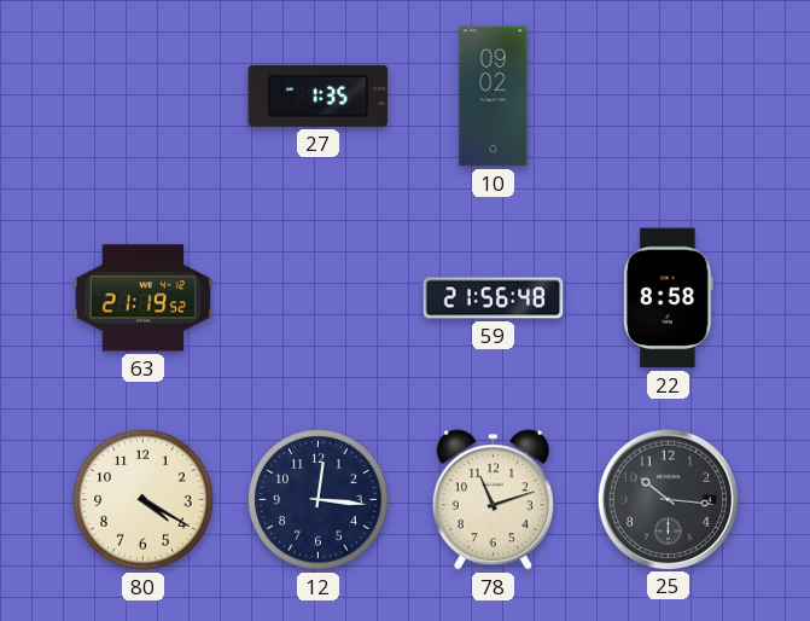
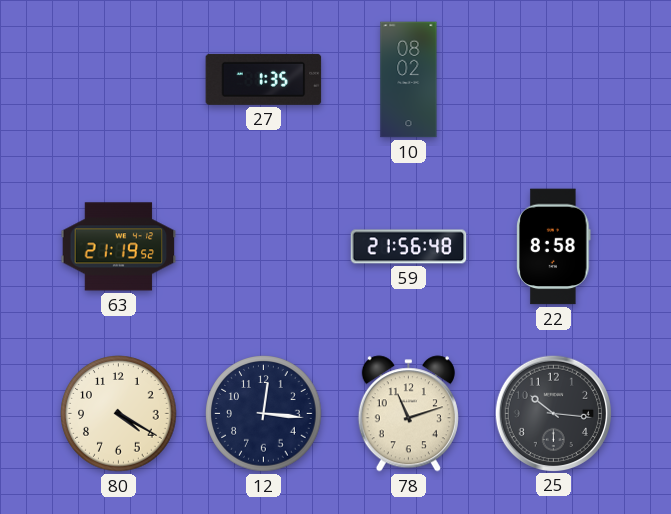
10: 09:02 -> 08:02 (409, 80)
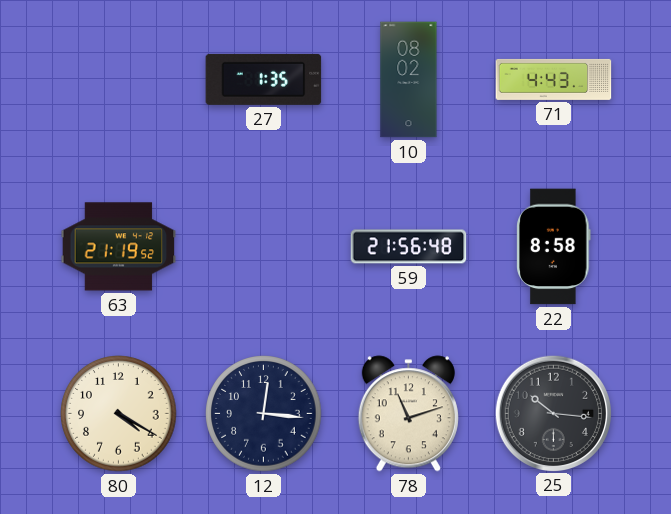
71: none -> 4:43 (554, 79)
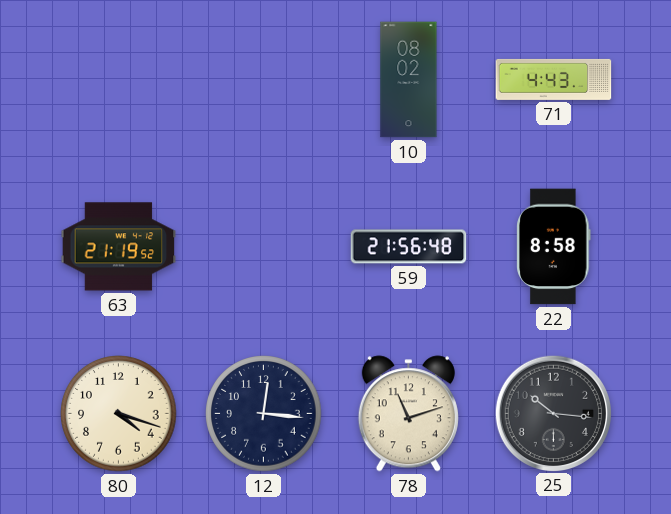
27: 1:35 -> none (264, 79)
80: 4:20 -> 4:18 (119, 414)
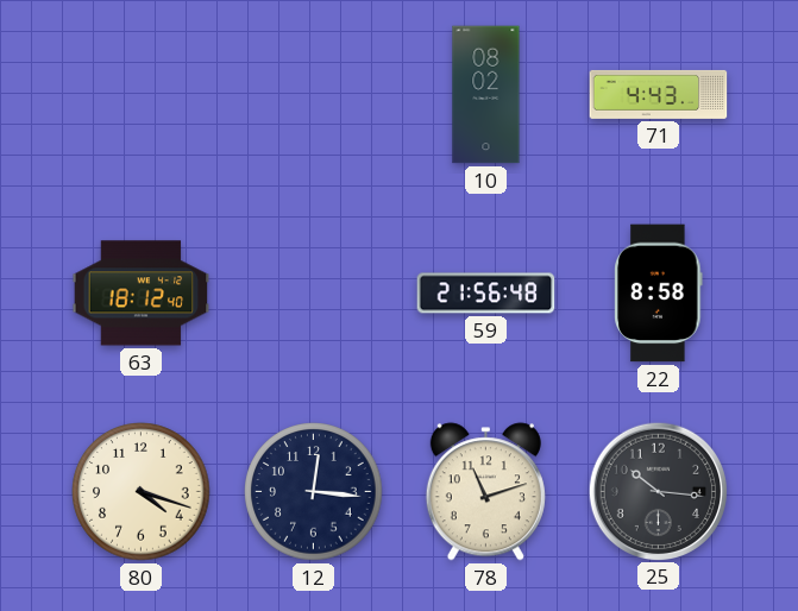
63: 21:19 -> 18:12 (142, 294)
